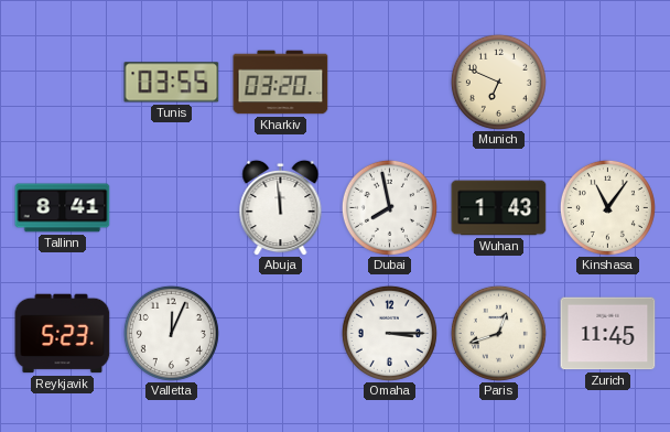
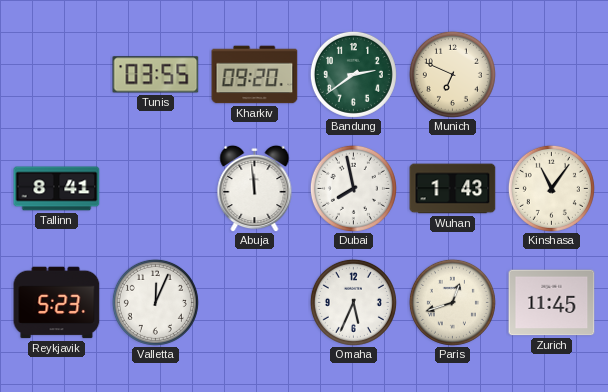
Kharkiv: 03:20 -> 09:20 (255, 75)
Bandung: none -> 2:39 (353, 74)
Omaha: 3:15 -> 5:34 (353, 302)
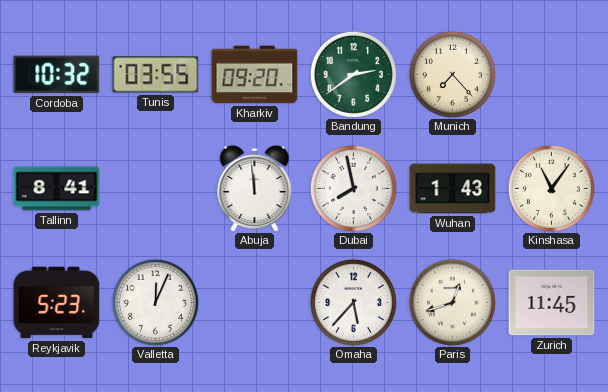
Cordoba: none -> 10:32 (57, 75)
Munich: 6:49 -> 7:23 (452, 74)
Omaha: 5:34 -> 5:37 (353, 302)
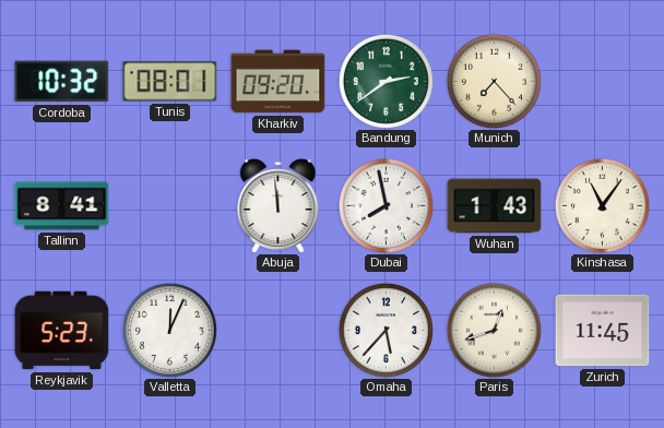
Tunis: 03:55 -> 08:01 (170, 82)
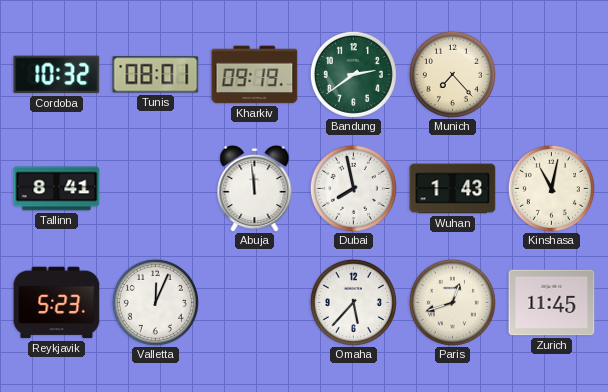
Kharkiv: 09:20 -> 09:19 (255, 75)
Kinshasa: 11:06 -> 11:02 (551, 188)
